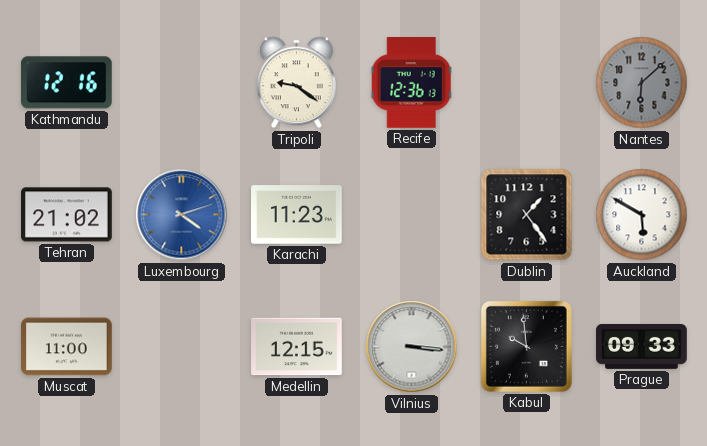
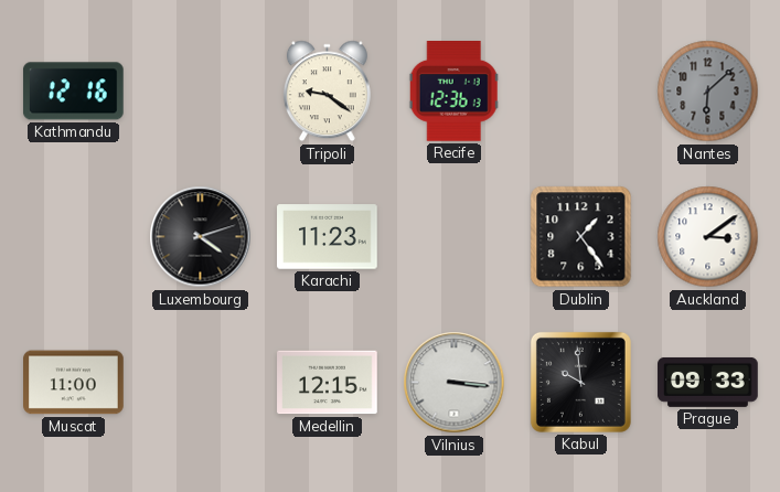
Tehran: 21:02 -> none (67, 215)
Luxembourg dial: blue -> black (201, 237)
Auckland: 5:50 -> 3:09 (708, 237)
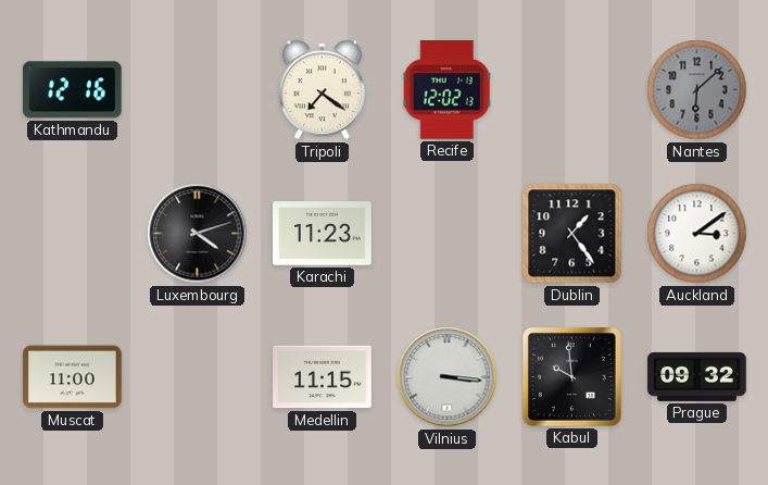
Tripoli: 9:21 -> 7:21 (322, 90)
Recife: 12:36 -> 12:02 (448, 90)
Medellin: 12:15 -> 11:15 (323, 377)
Prague: 09:33 -> 09:32 (697, 376)
